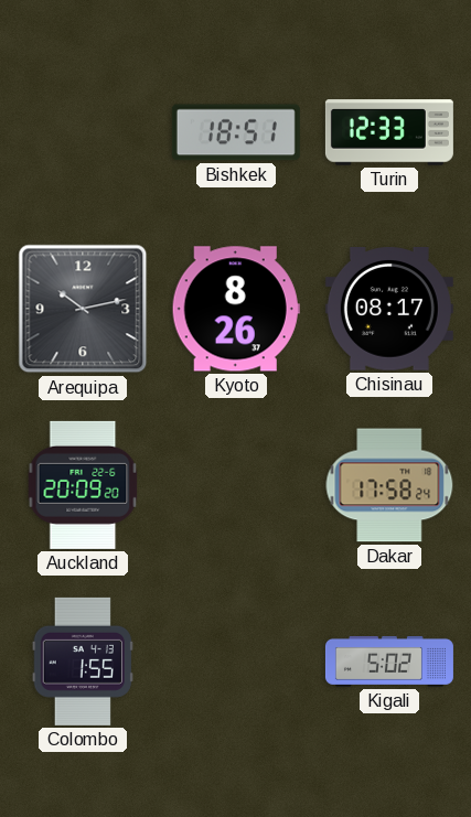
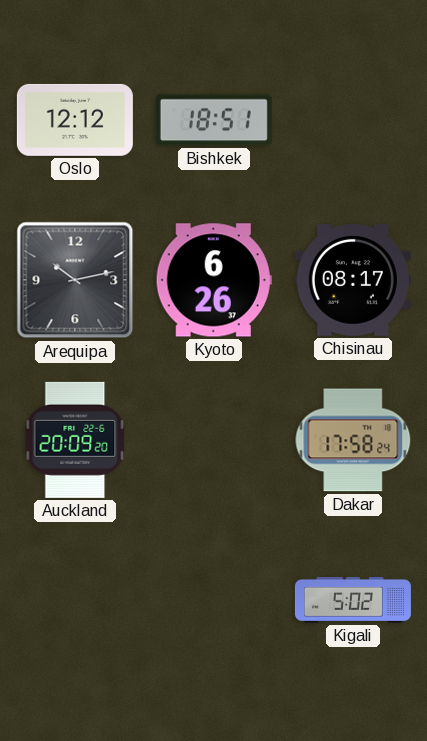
Oslo: none -> 12:12 (75, 120)
Turin: 12:33 -> none (389, 132)
Kyoto: 8:26 -> 6:26 (214, 280)
Colombo: 1:55 -> none (82, 662)
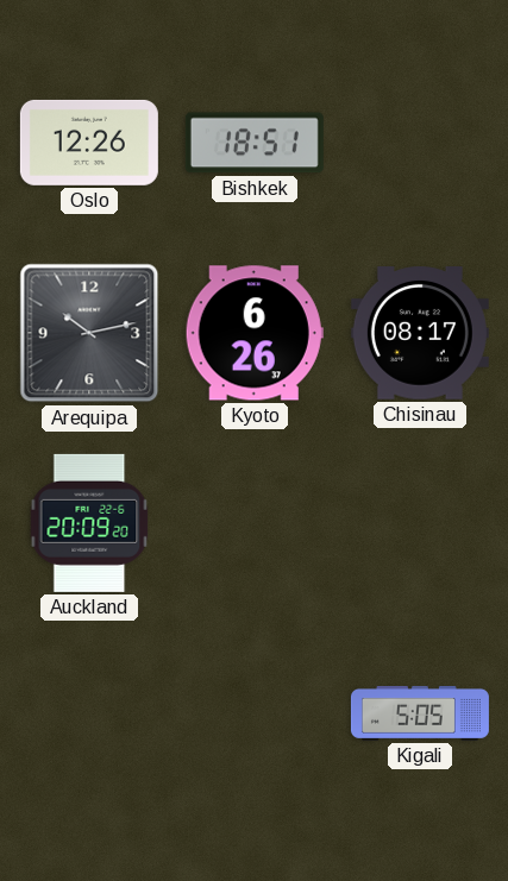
Oslo: 12:12 -> 12:26 (89, 143)
Dakar: 17:58 -> none (353, 440)
Kigali: 5:02 -> 5:05 (420, 713)
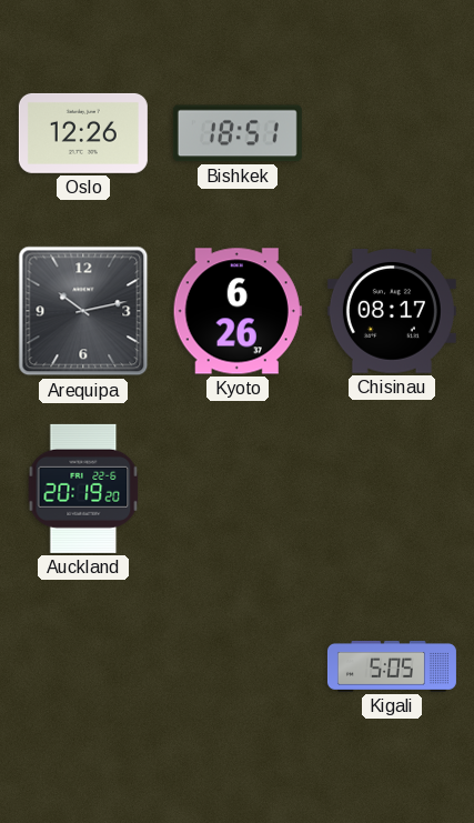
Auckland: 20:09 -> 20:19 (83, 489)
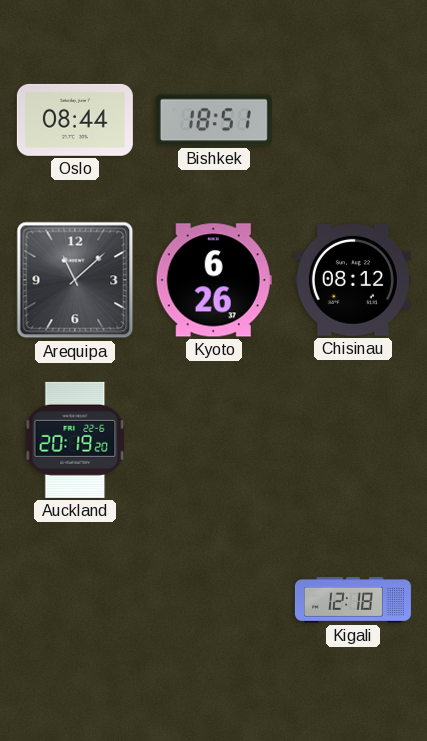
Oslo: 12:26 -> 08:44 (75, 120)
Arequipa: 10:13 -> 11:08 (75, 280)
Chisinau: 08:17 -> 08:12 (353, 281)
Kigali: 5:05 -> 12:18 (353, 600)
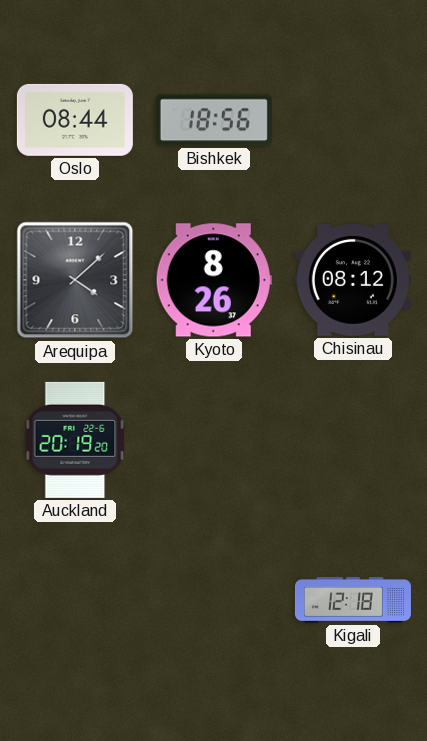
Bishkek: 18:51 -> 18:56 (214, 120)
Arequipa: 11:08 -> 4:08 (75, 280)
Kyoto: 6:26 -> 8:26 (214, 280)
